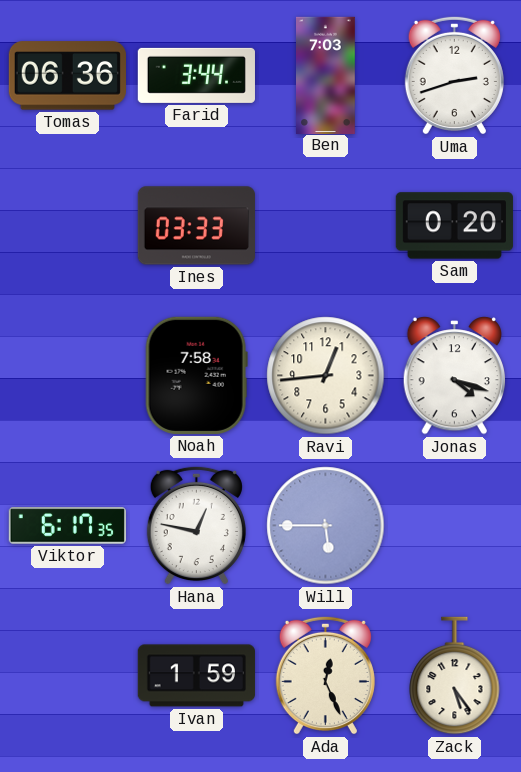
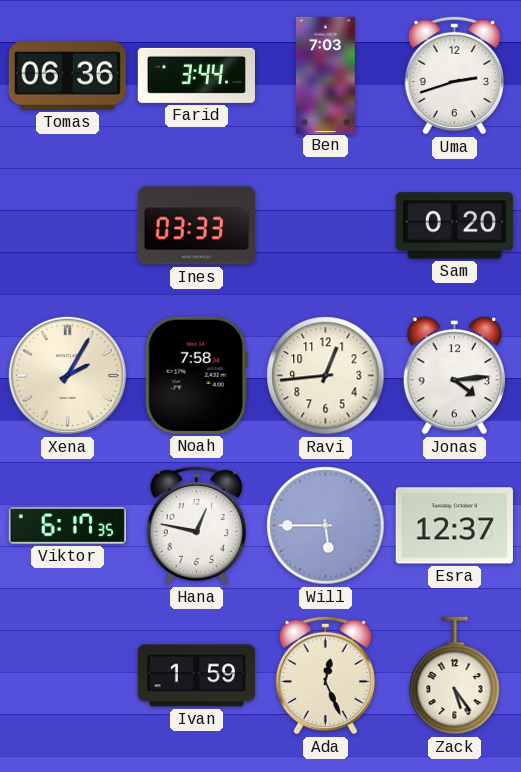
Xena: none -> 2:05 (67, 375)
Jonas: 4:18 -> 4:14 (454, 376)
Esra: none -> 12:37 (454, 526)
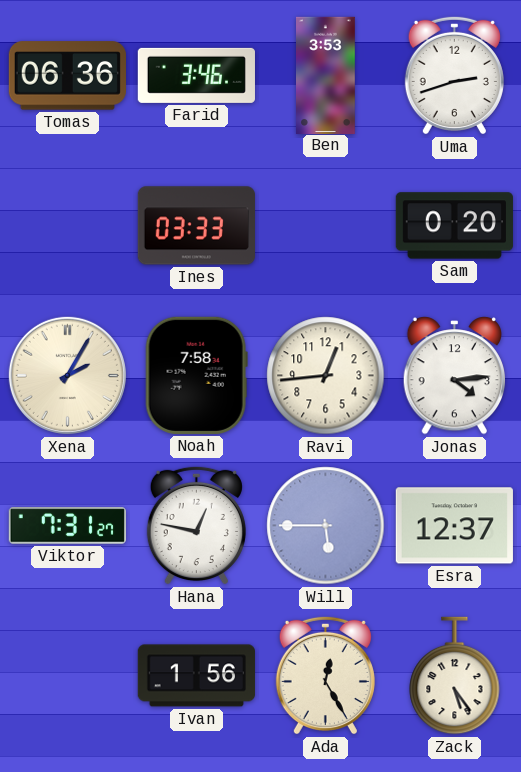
Farid: 3:44 -> 3:46 (196, 75)
Ben: 7:03 -> 3:53 (326, 75)
Viktor: 6:17 -> 7:31 (67, 526)
Ivan: 1:59 -> 1:56 (196, 676)
Ada: 12:26 -> 12:25 (325, 675)
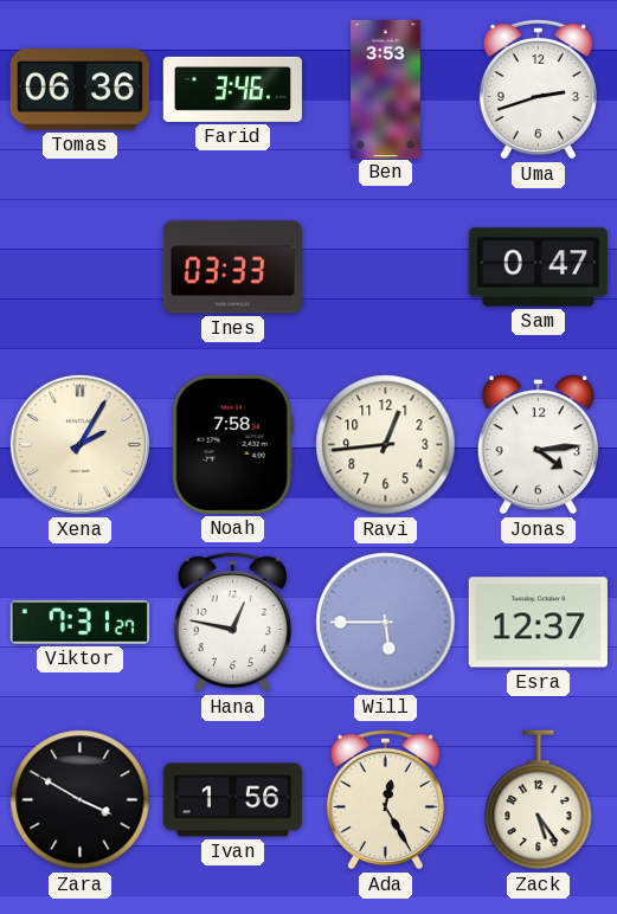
Sam: 0:20 -> 0:47 (538, 268)
Zara: none -> 3:50 (81, 800)
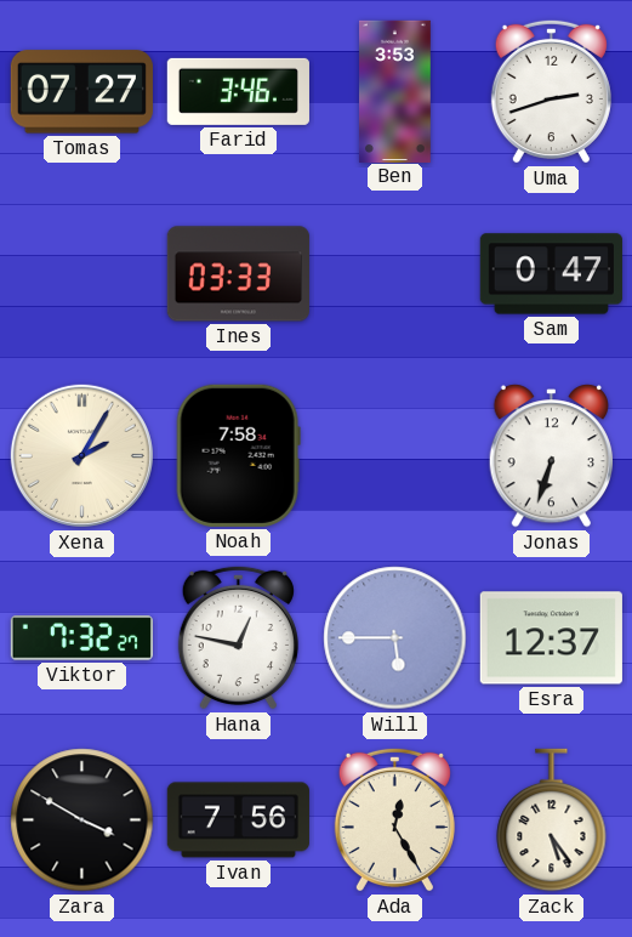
Tomas: 06:36 -> 07:27 (81, 92)
Ravi: 12:44 -> none (386, 445)
Jonas: 4:14 -> 6:33 (551, 456)
Viktor: 7:31 -> 7:32 (81, 638)
Ivan: 1:56 -> 7:56 (238, 820)
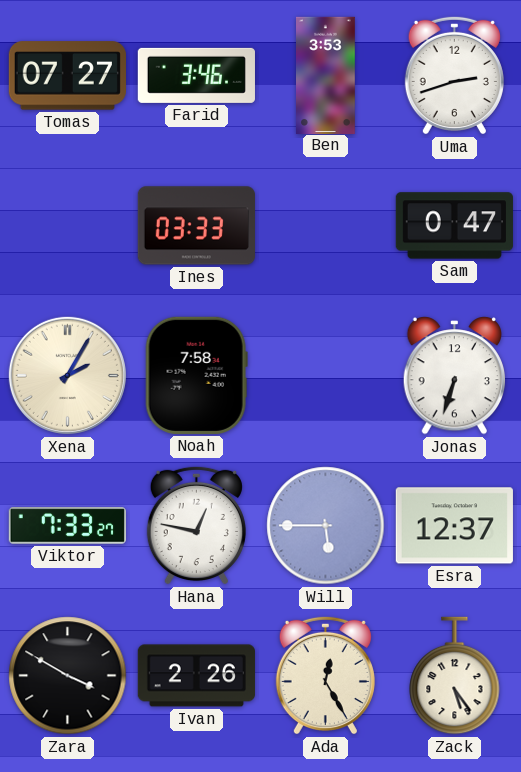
Viktor: 7:32 -> 7:33 (67, 526)
Ivan: 7:56 -> 2:26 (196, 676)
